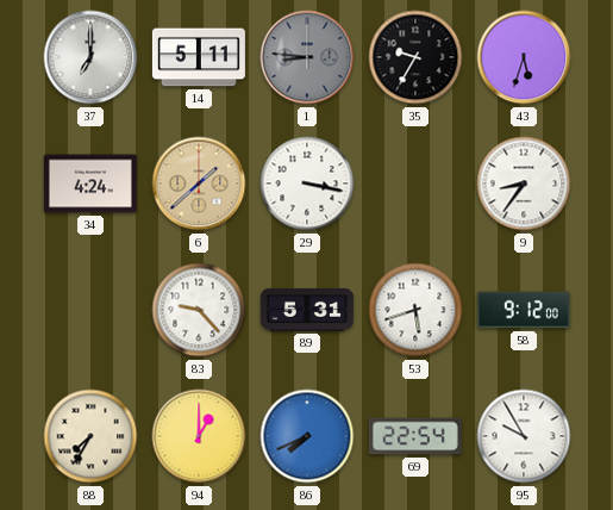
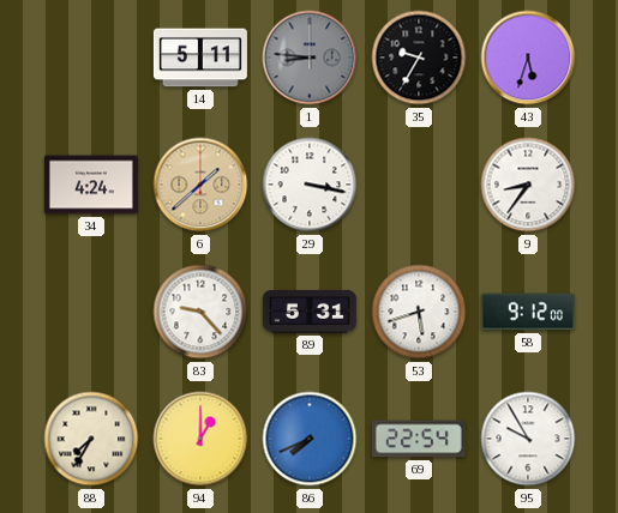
37: 7:00 -> none (90, 57)
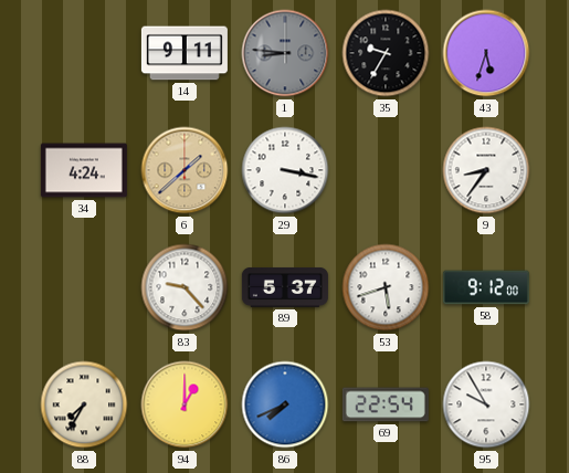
14: 5:11 -> 9:11 (185, 53)
89: 5:31 -> 5:37 (285, 287)
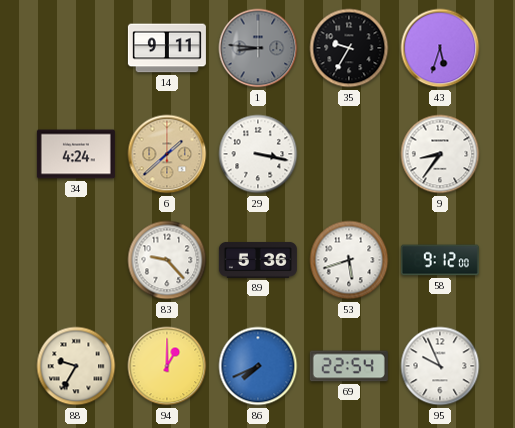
89: 5:37 -> 5:36 (258, 260)
88: 7:35 -> 9:35 (76, 366)
95: 9:55 -> 9:56 (440, 366)
